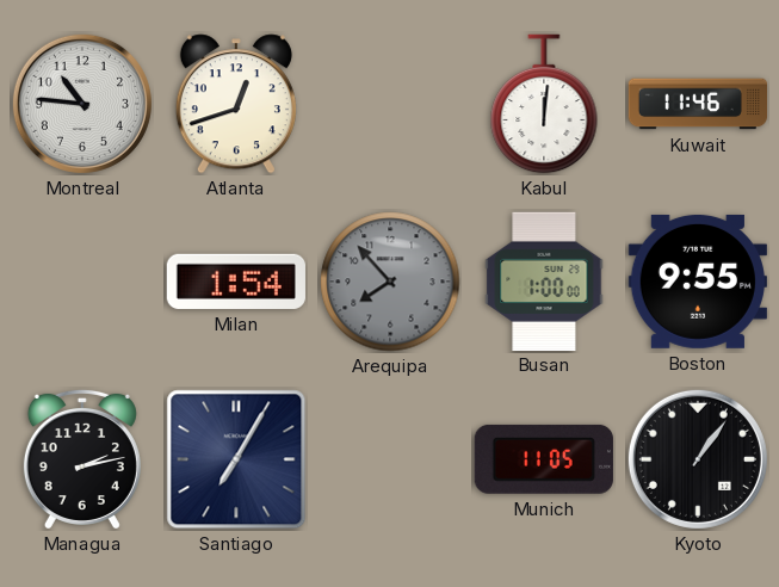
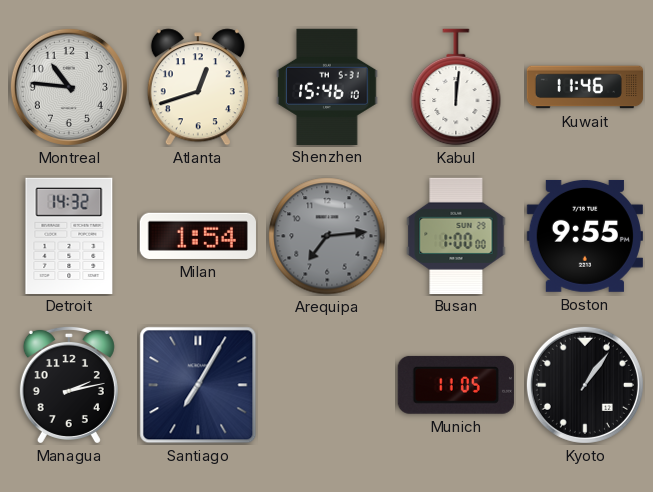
Shenzhen: none -> 15:46 (327, 86)
Detroit: none -> 14:32 (69, 235)
Arequipa: 7:53 -> 7:14 (327, 236)
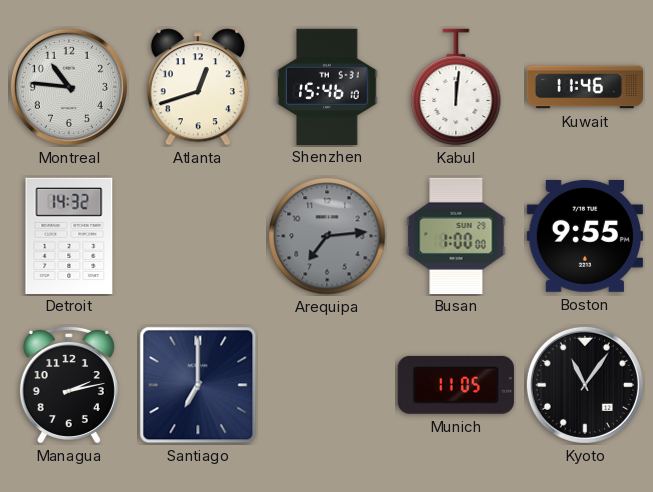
Milan: 1:54 -> none (198, 236)
Santiago: 7:05 -> 7:00 (198, 385)
Kyoto: 1:06 -> 11:06 (585, 385)
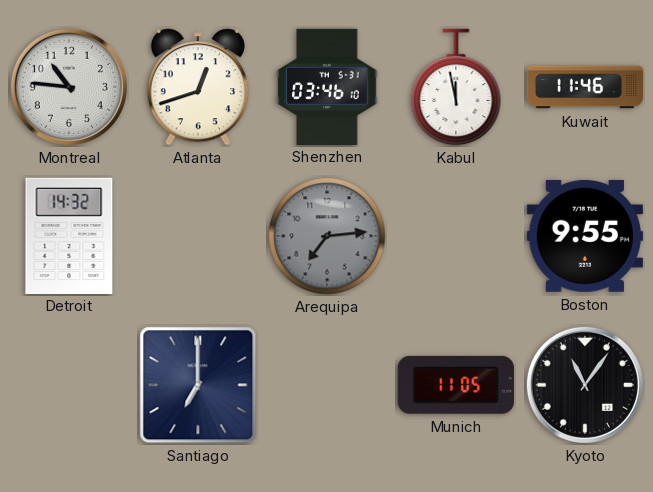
Shenzhen: 15:46 -> 03:46 (327, 86)
Kabul: 12:01 -> 11:58 (456, 87)
Busan: 1:00 -> none (456, 235)
Managua: 2:13 -> none (69, 384)
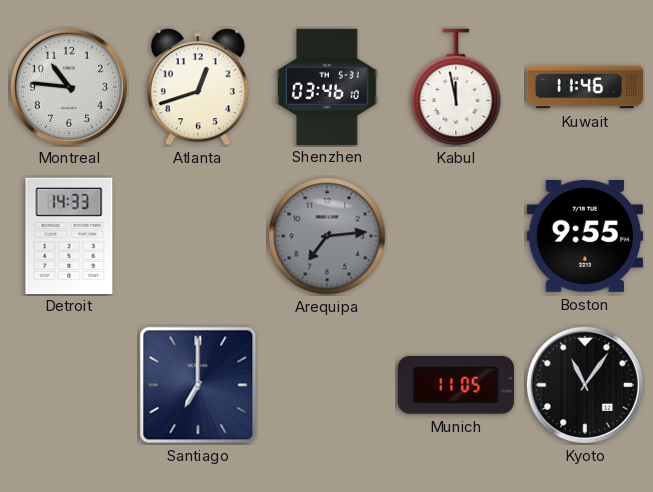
Detroit: 14:32 -> 14:33 (69, 235)
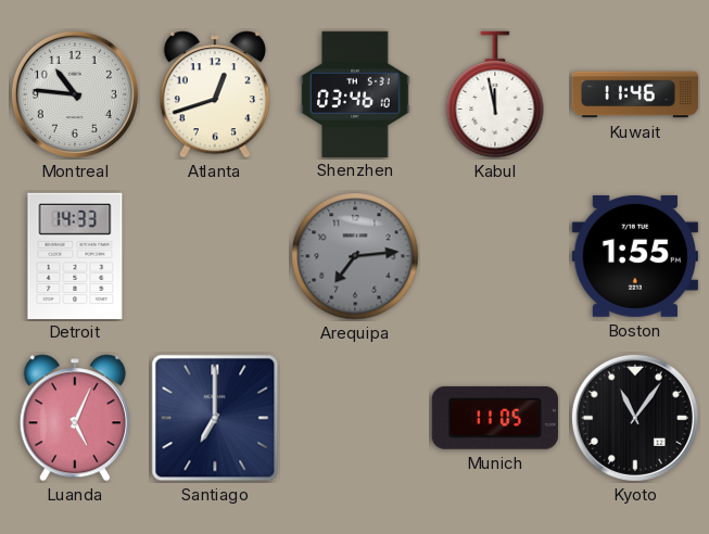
Boston: 9:55 -> 1:55 (635, 256)
Luanda: none -> 5:04 (75, 418)
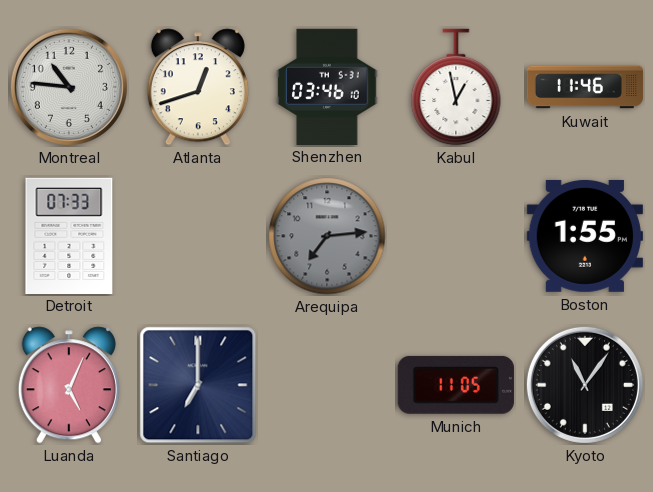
Kabul: 11:58 -> 12:58 (456, 87)
Detroit: 14:33 -> 07:33 (69, 235)
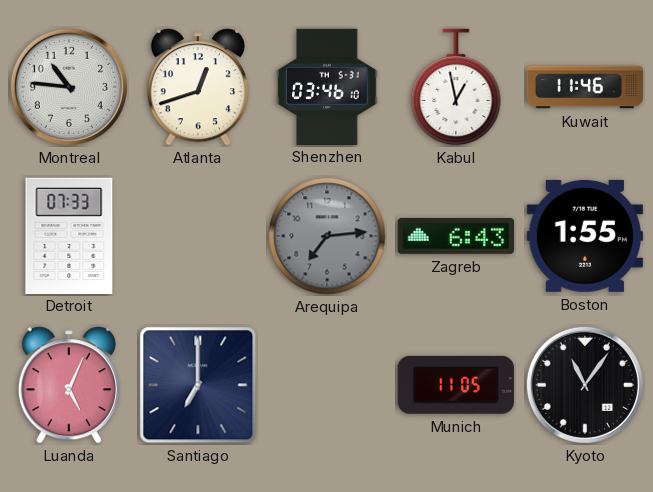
Zagreb: none -> 6:43 (455, 236)
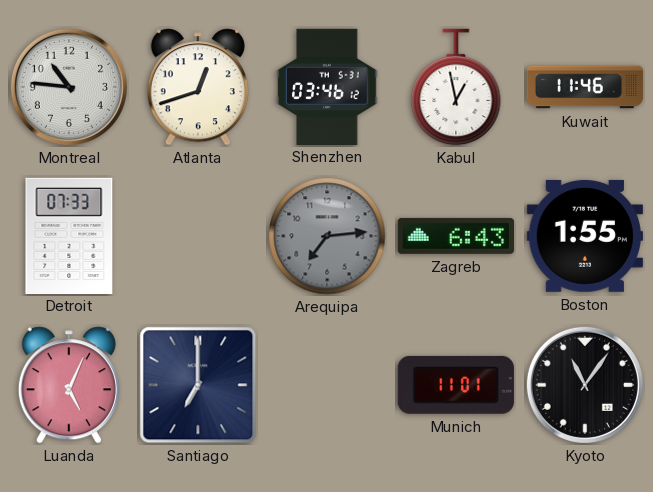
Shenzhen: 03:46:10 -> 03:46:12 (327, 86)
Munich: 11:05 -> 11:01 (456, 385)
